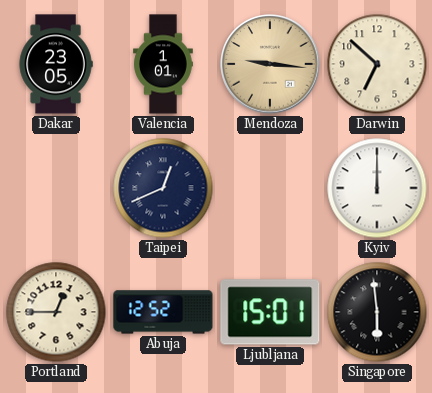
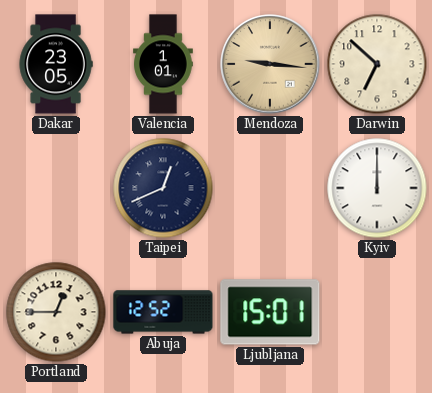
Singapore: 5:59 -> none (377, 312)
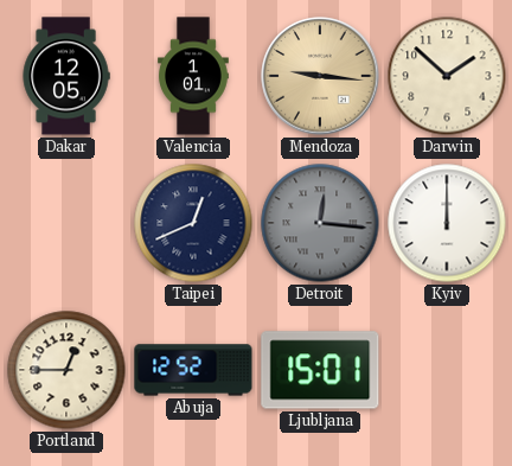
Dakar: 23:05 -> 12:05 (66, 76)
Darwin: 6:52 -> 1:52 (447, 76)
Detroit: none -> 12:16 (320, 223)
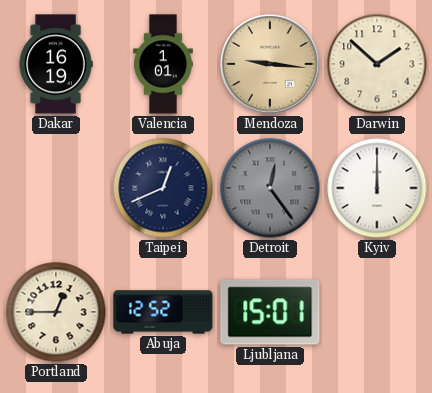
Dakar: 12:05 -> 16:19 (56, 64)
Detroit: 12:16 -> 12:24 (270, 188)
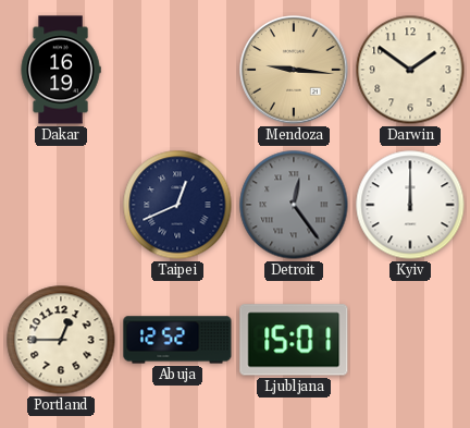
Valencia: 1:01 -> none (163, 64)
Darwin: 1:52 -> 1:51 (410, 70)
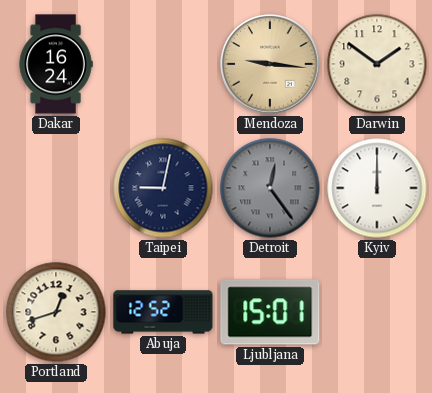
Dakar: 16:19 -> 16:24 (56, 64)
Taipei: 12:41 -> 9:02 (163, 188)
Portland: 12:45 -> 12:42 (56, 312)
